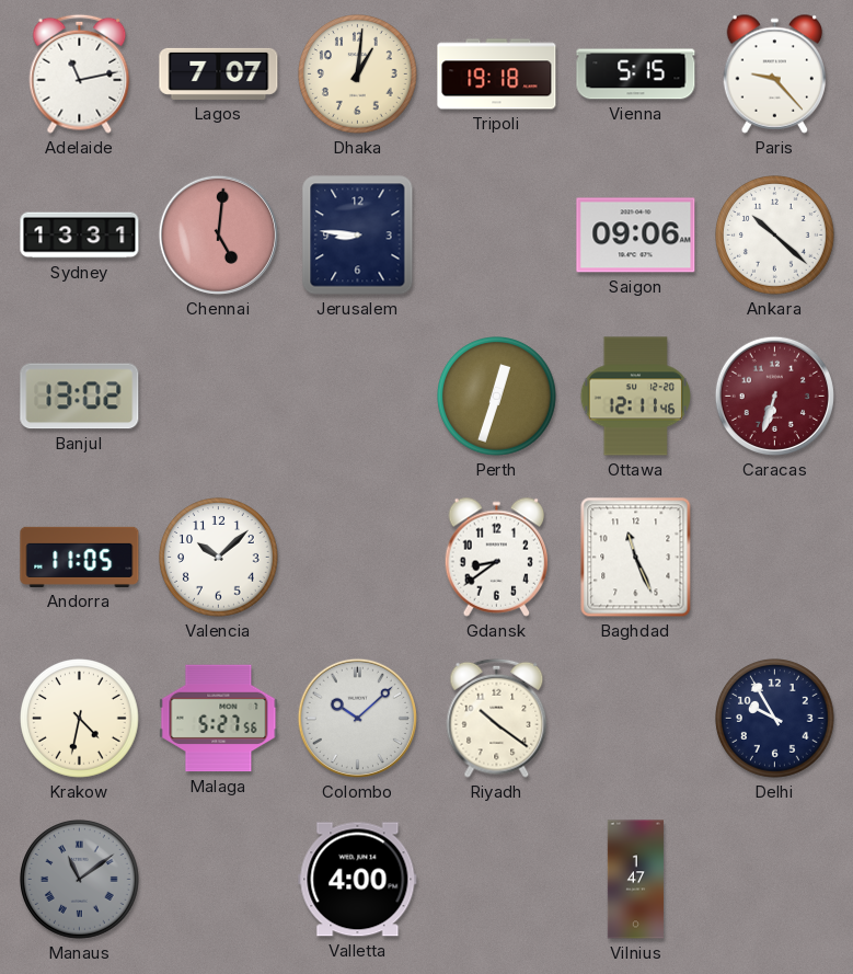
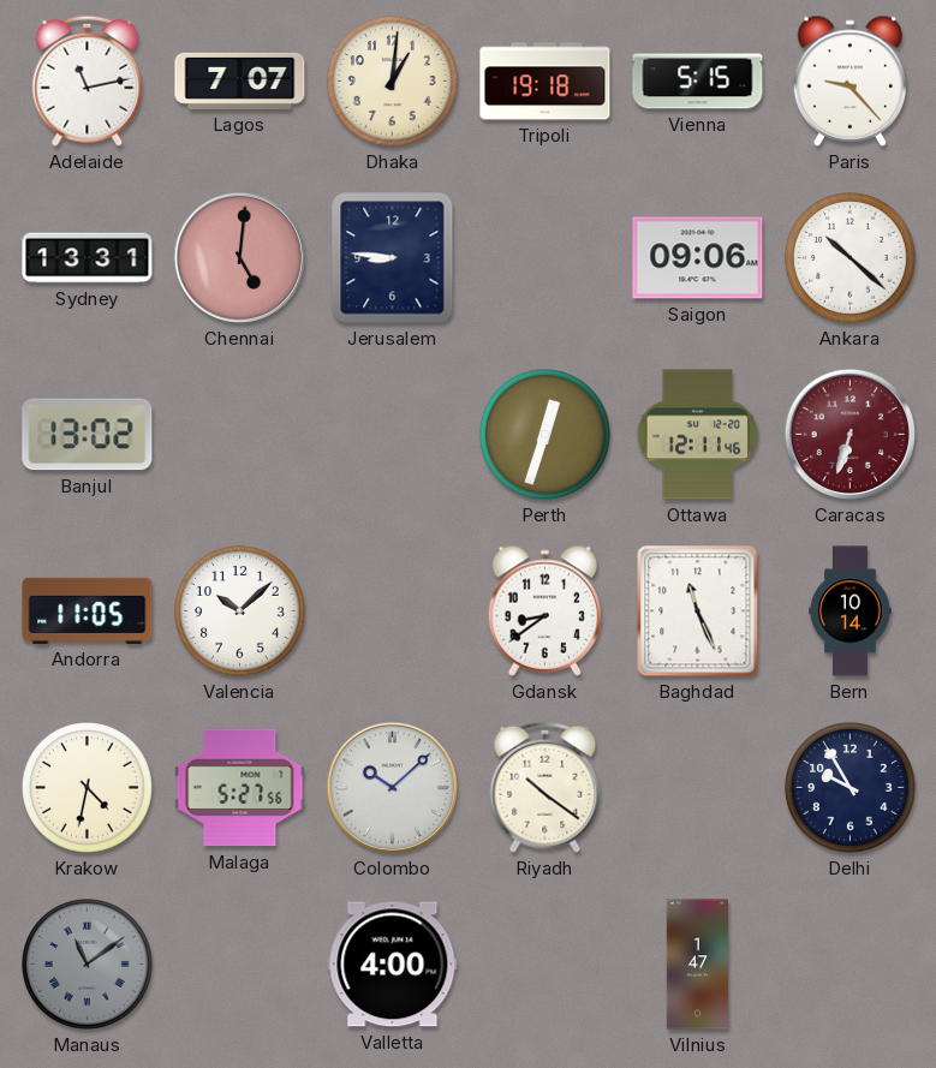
Bern: none -> 10:14 (851, 611)
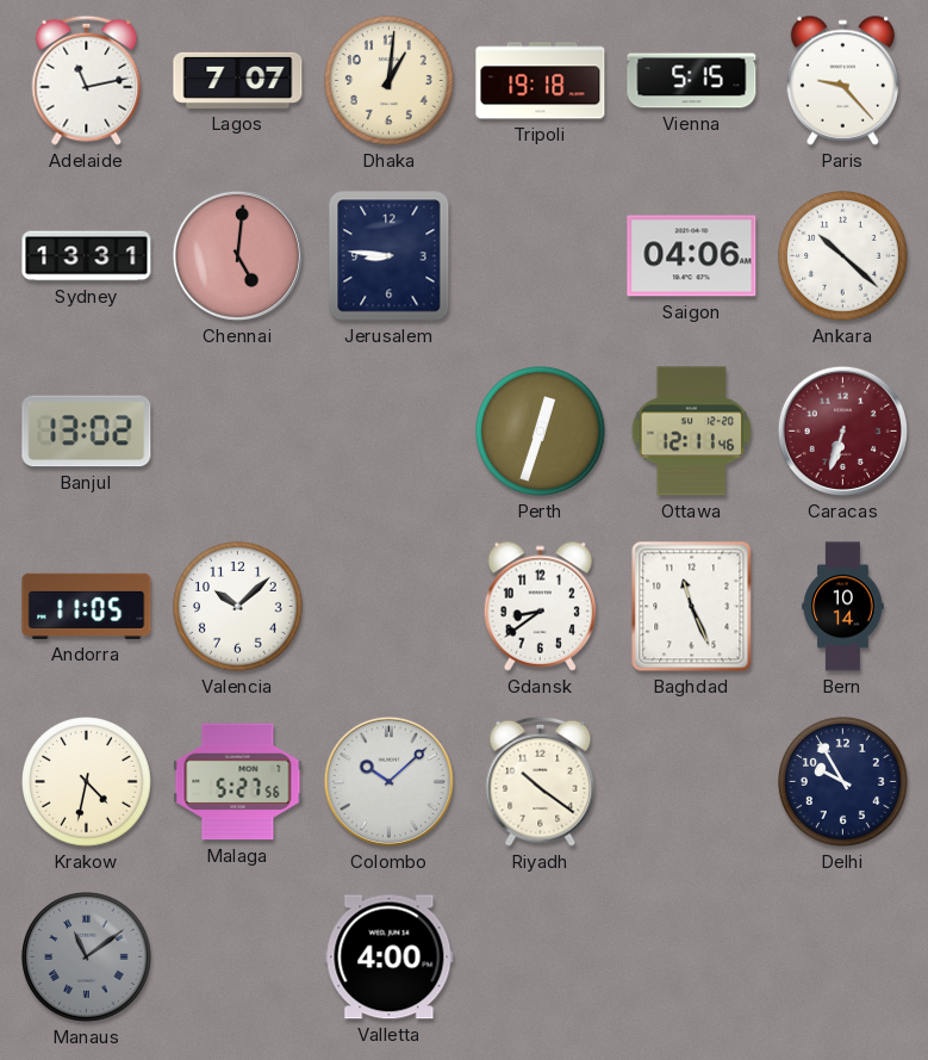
Saigon: 09:06 -> 04:06 (692, 256)
Vilnius: 1:47 -> none (697, 965)
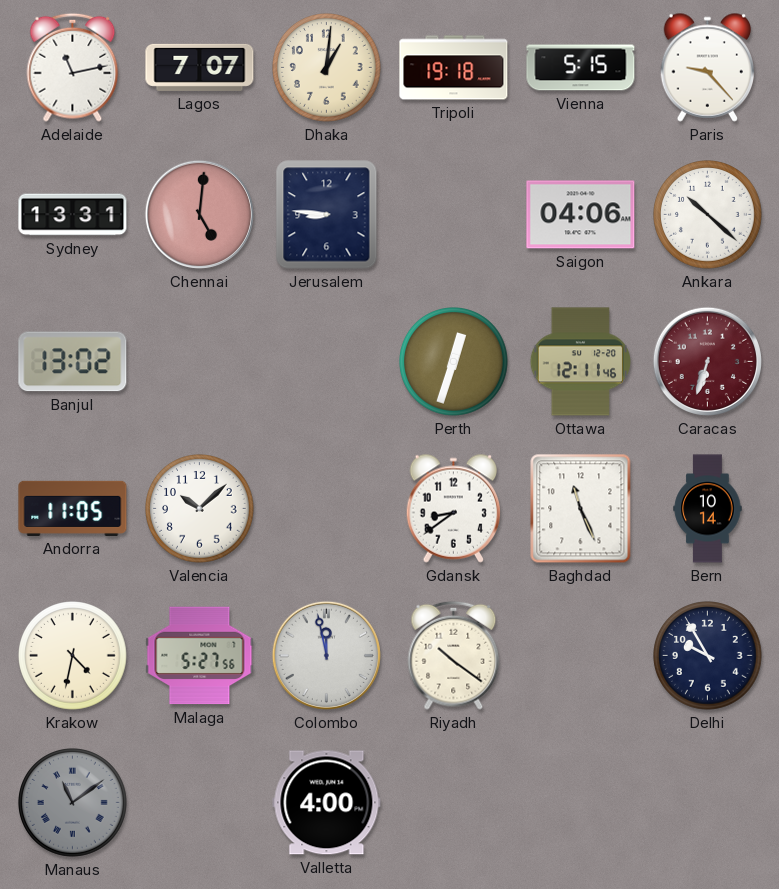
Colombo: 10:08 -> 11:58 (326, 655)
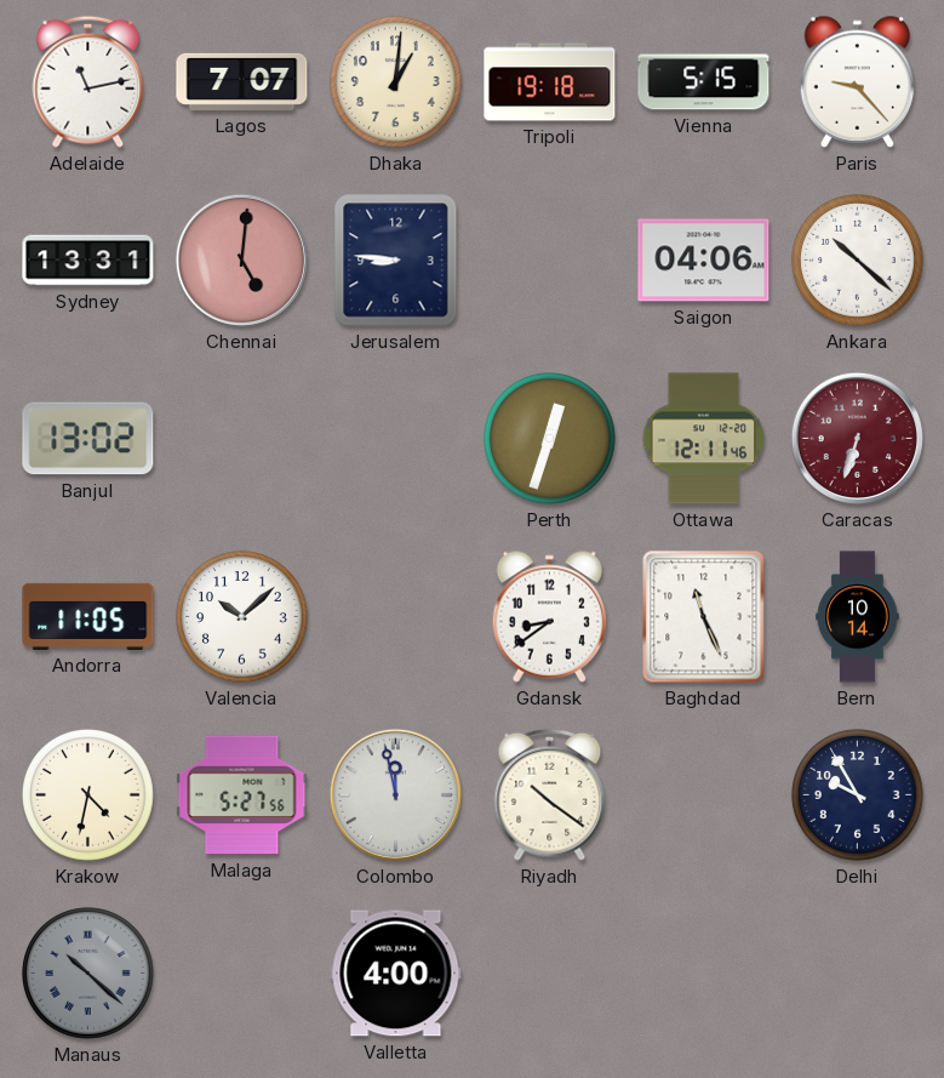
Manaus: 11:09 -> 10:22 (88, 974)
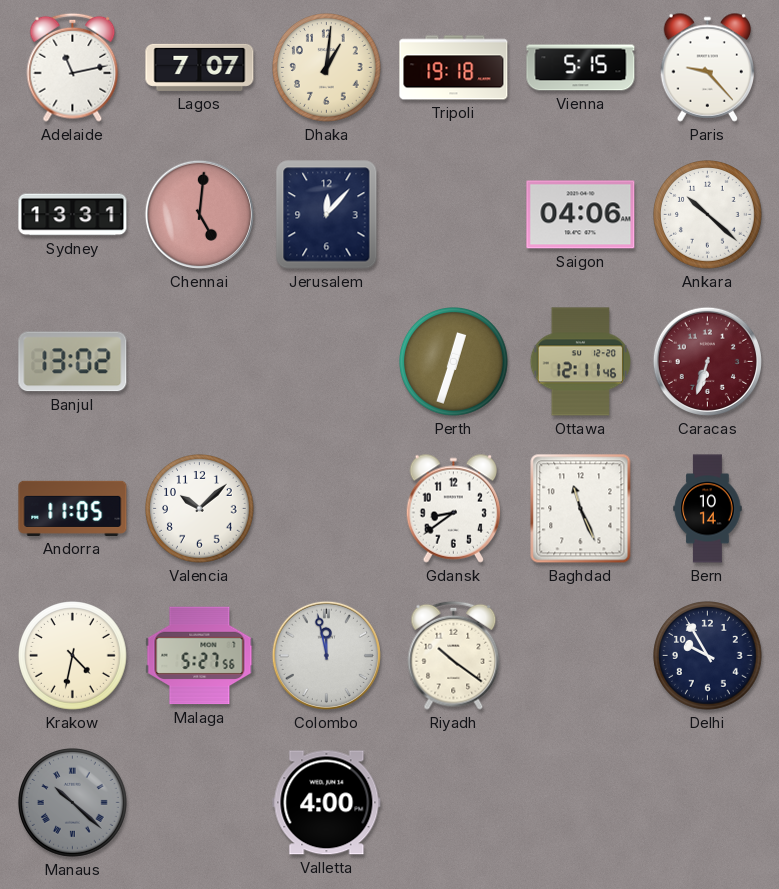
Jerusalem: 8:46 -> 12:07 (327, 215)
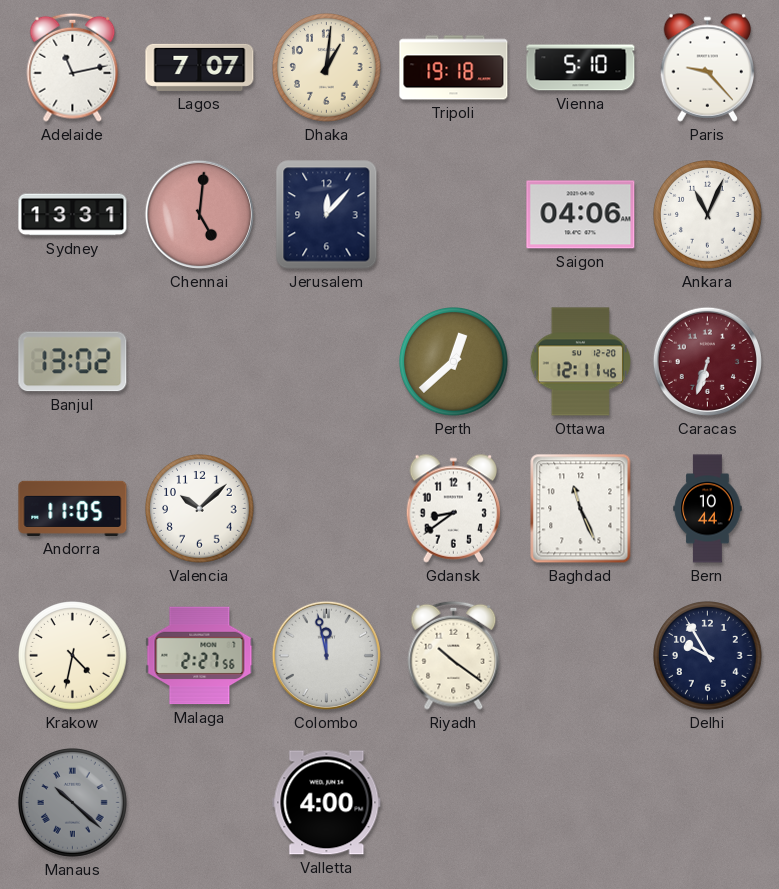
Vienna: 5:15 -> 5:10 (581, 68)
Ankara: 10:22 -> 11:04 (708, 215)
Perth: 12:33 -> 12:38 (454, 362)
Bern: 10:14 -> 10:44 (708, 509)
Malaga: 5:27 -> 2:27 (200, 656)
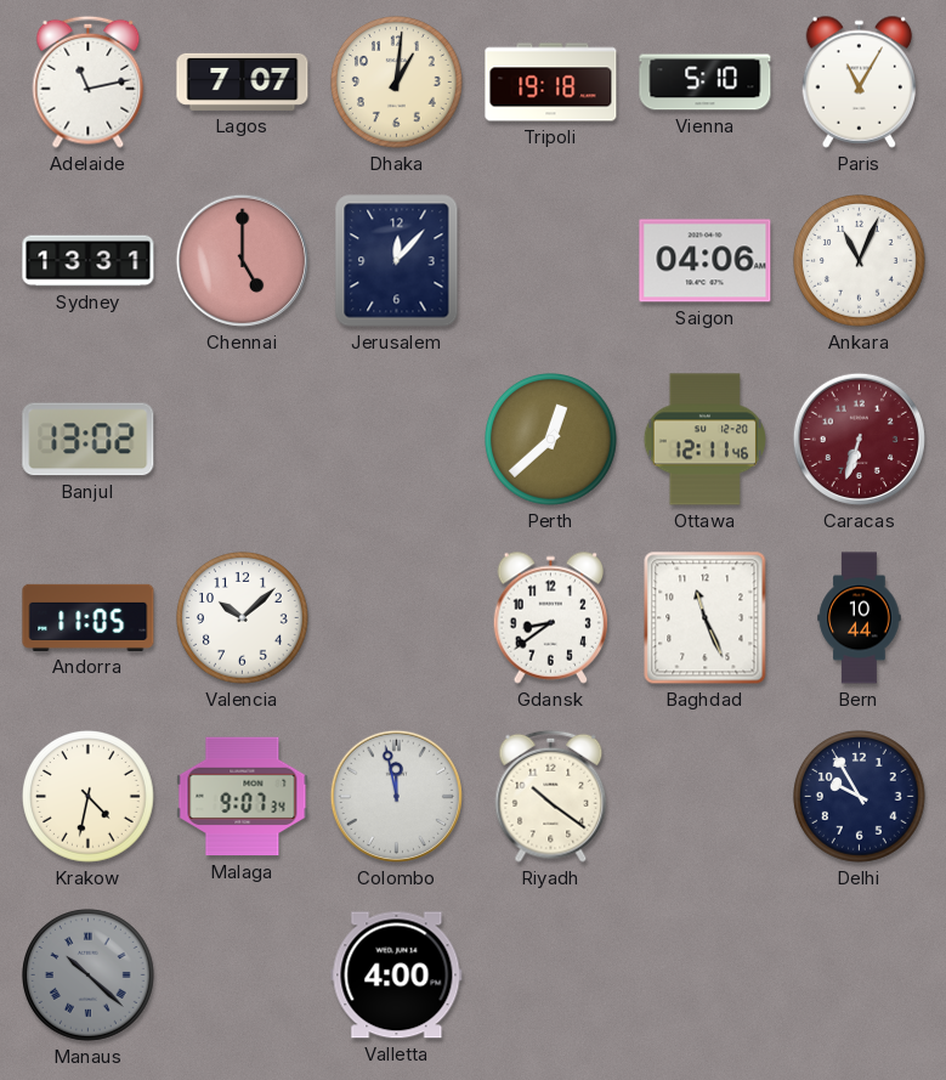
Paris: 9:23 -> 11:05 (860, 81)
Chennai: 5:01 -> 5:00 (242, 260)
Malaga: 2:27 -> 9:07 (243, 797)
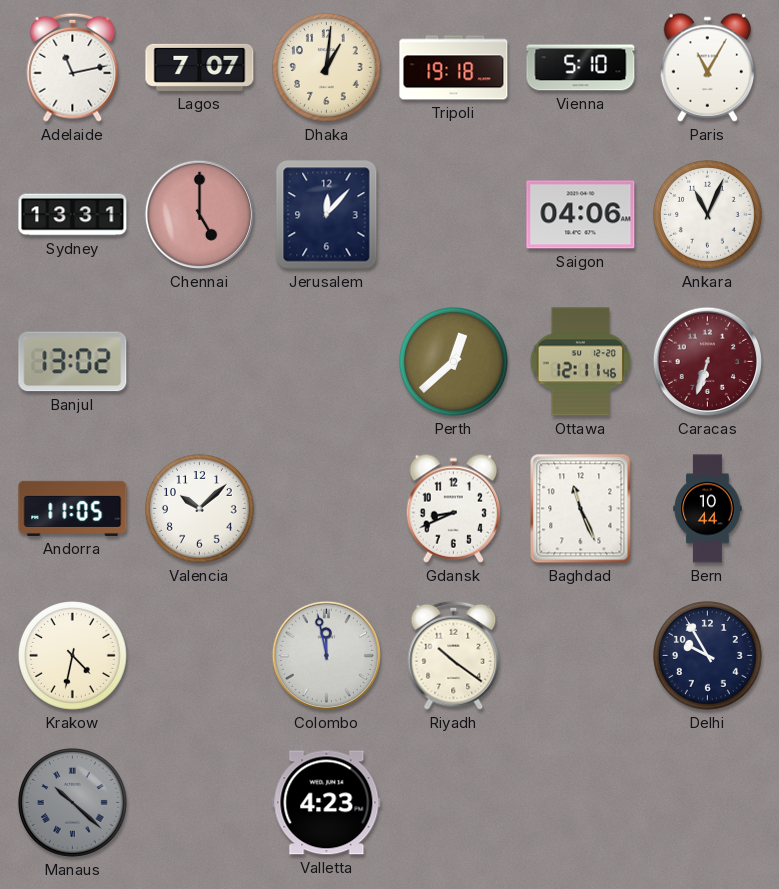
Gdansk: 8:39 -> 8:41 (454, 508)
Malaga: 9:07 -> none (243, 797)
Valletta: 4:00 -> 4:23 (327, 803)
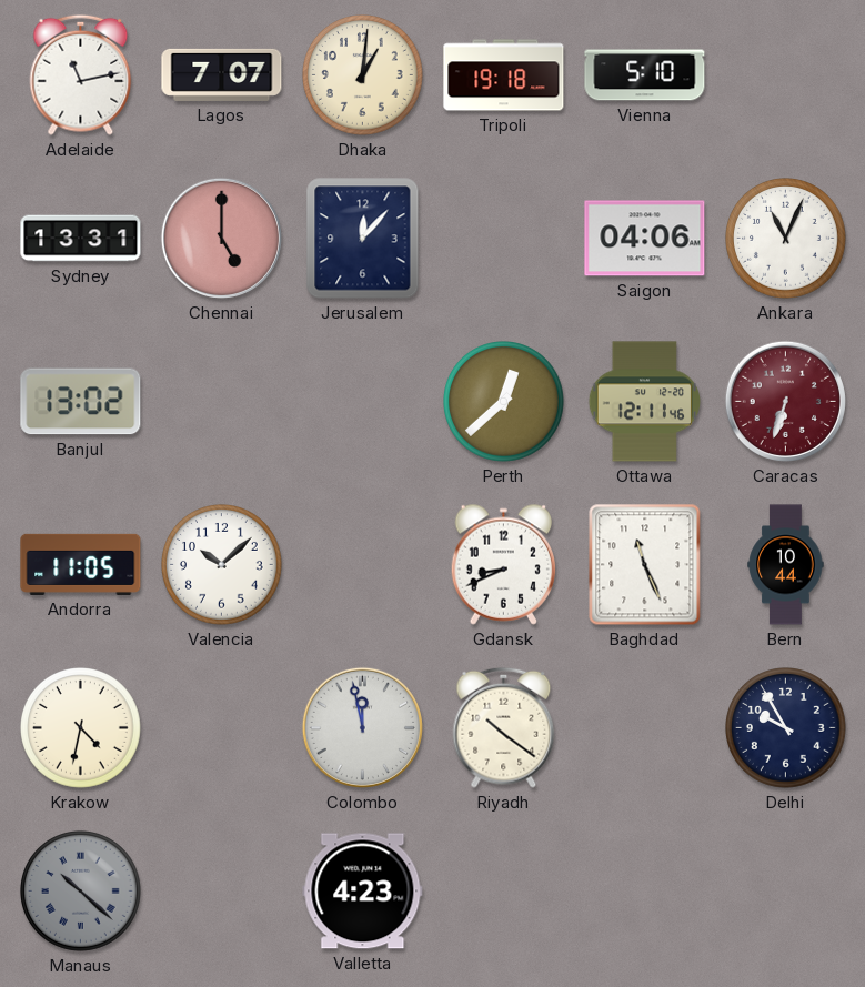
Paris: 11:05 -> none (708, 67)
